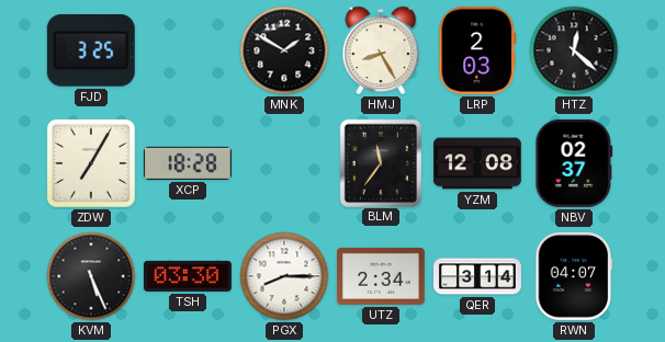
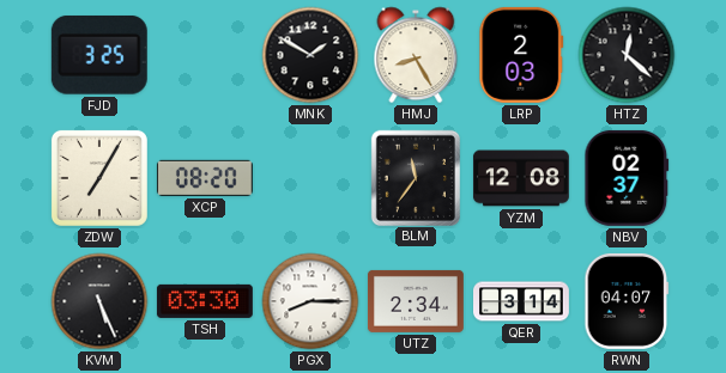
XCP: 18:28 -> 08:20 (205, 178)
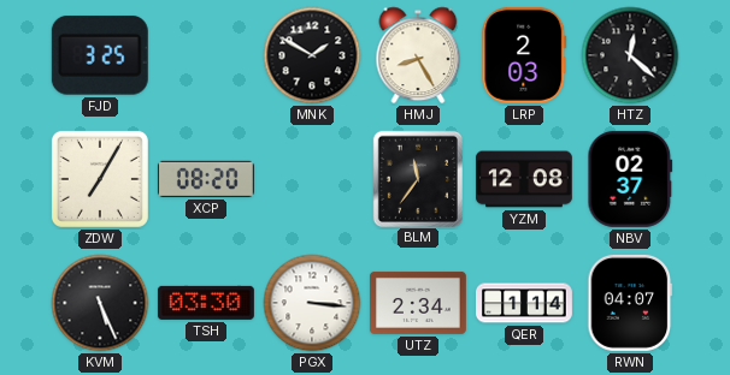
PGX: 8:15 -> 3:16 (312, 303)
QER: 3:14 -> 1:14 (525, 303)
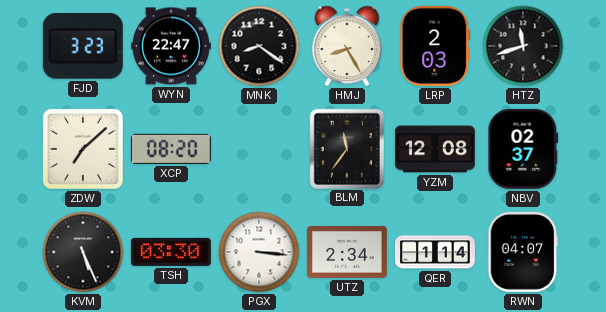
FJD: 3:25 -> 3:23 (83, 46)
WYN: none -> 22:47 (171, 46)
MNK: 1:50 -> 8:21 (259, 46)
HTZ: 12:22 -> 11:42 (523, 46)
ZDW: 7:05 -> 7:08 (83, 149)
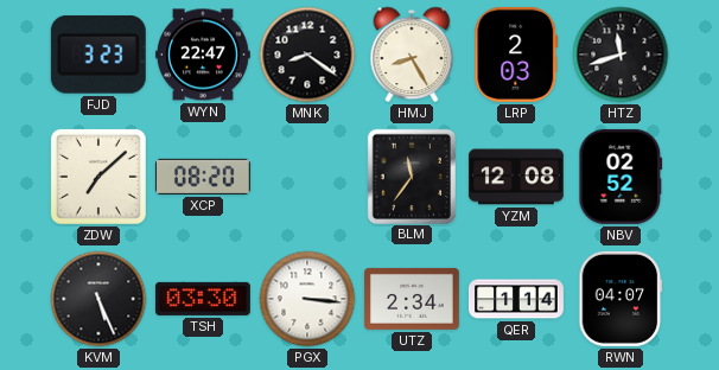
NBV: 02:37 -> 02:52 (621, 177)
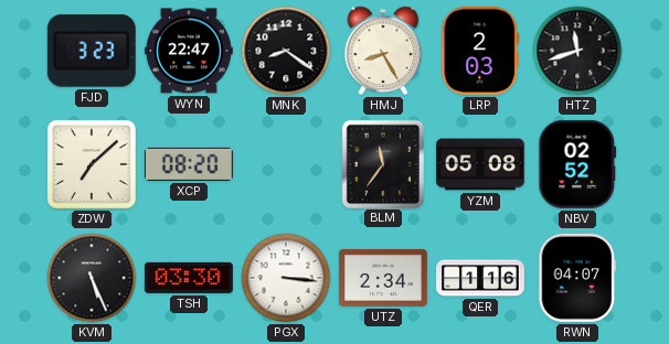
YZM: 12:08 -> 05:08 (480, 164)
QER: 1:14 -> 1:16 (481, 278)
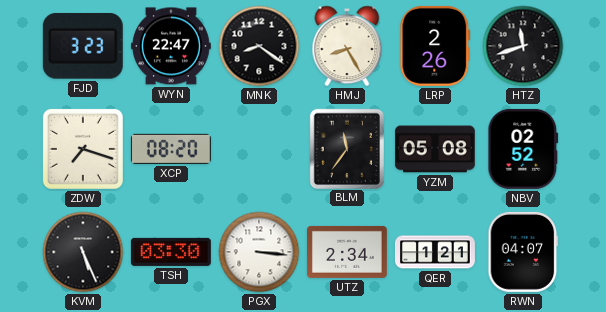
LRP: 2:03 -> 2:26 (435, 46)
ZDW: 7:08 -> 7:18 (83, 149)
QER: 1:16 -> 1:21 (436, 252)
